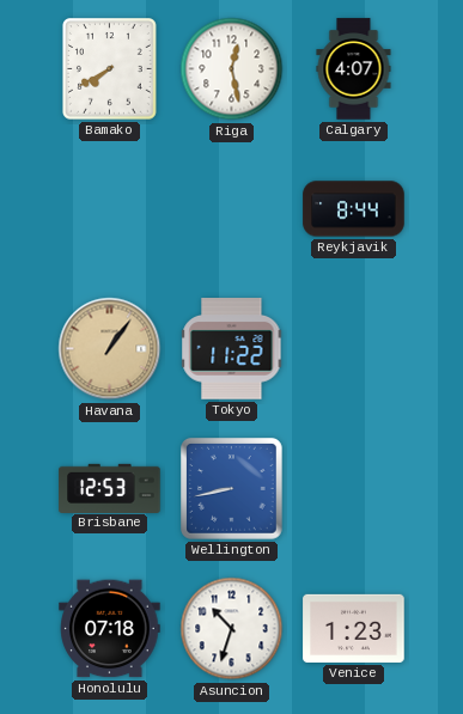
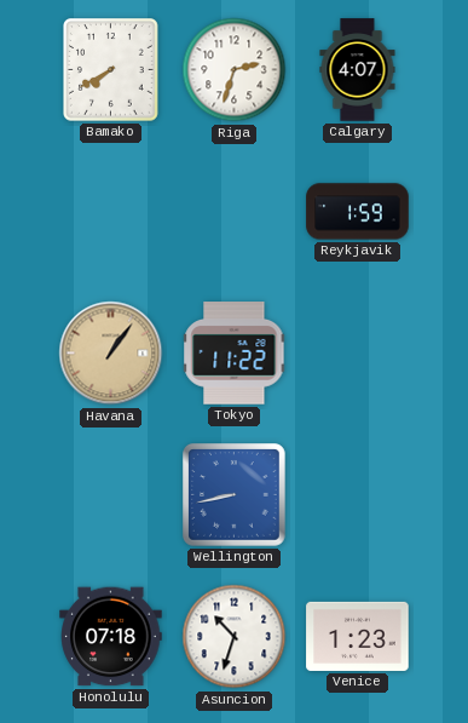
Riga: 12:28 -> 2:33 (235, 70)
Reykjavik: 8:44 -> 1:59 (358, 212)
Brisbane: 12:53 -> none (110, 488)
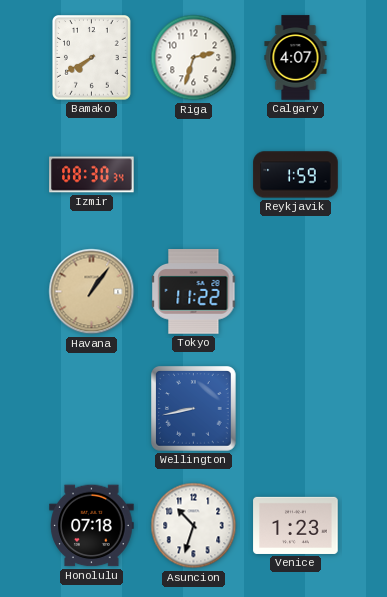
Izmir: none -> 08:30 (92, 175)
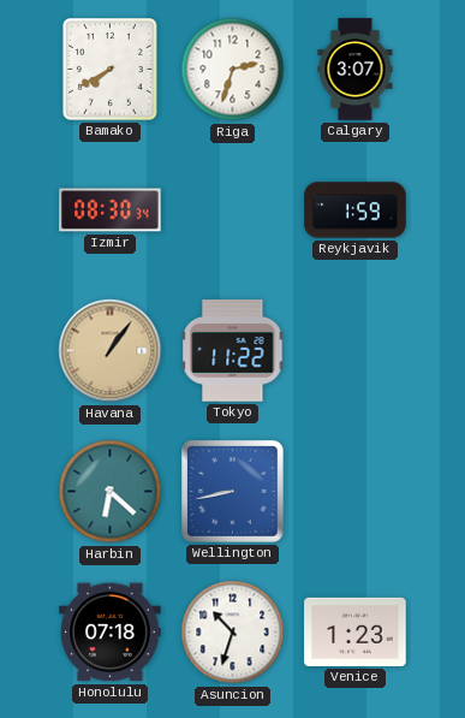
Calgary: 4:07 -> 3:07 (356, 70)
Harbin: none -> 6:22 (111, 492)
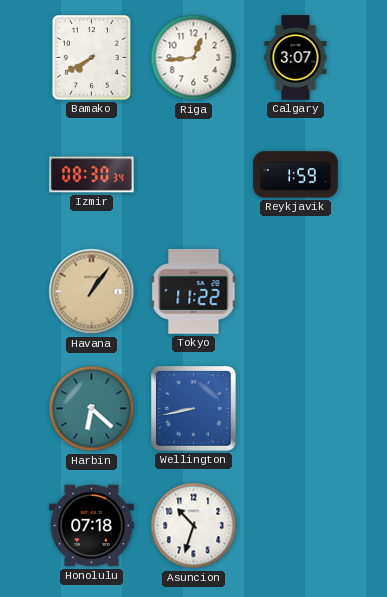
Riga: 2:33 -> 12:44 (194, 58)
Venice: 1:23 -> none (356, 631)
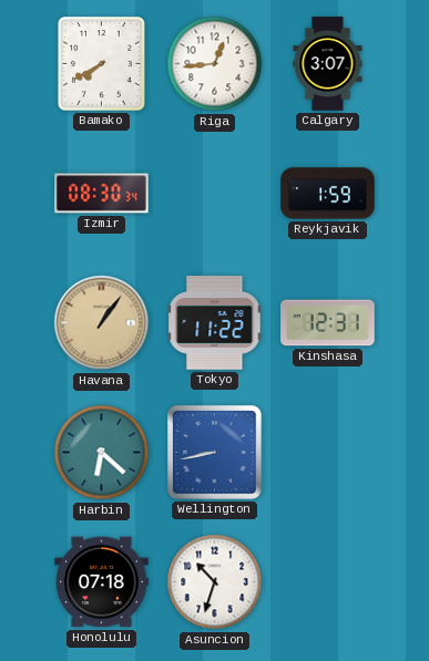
Kinshasa: none -> 12:31 (328, 323)
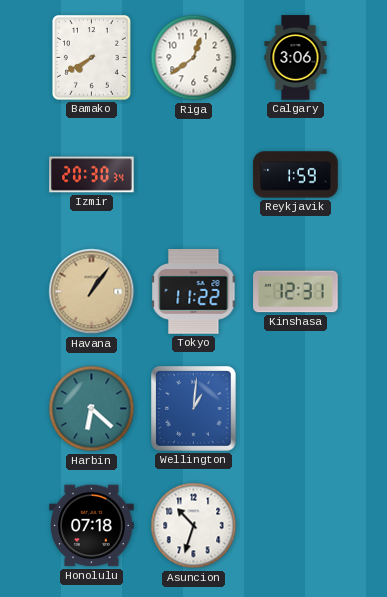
Riga: 12:44 -> 12:39 (194, 58)
Calgary: 3:07 -> 3:06 (296, 58)
Izmir: 08:30 -> 20:30 (92, 175)
Wellington: 8:43 -> 1:01 (194, 409)
